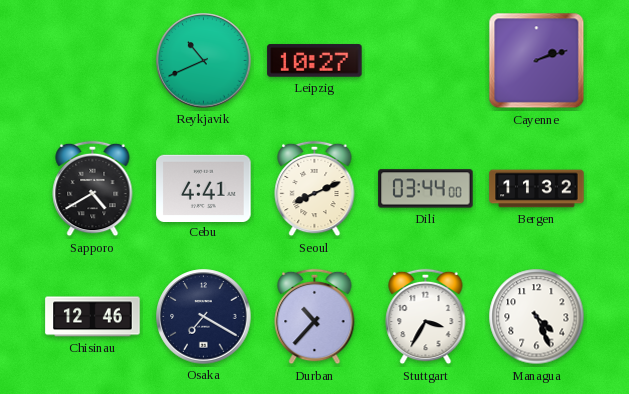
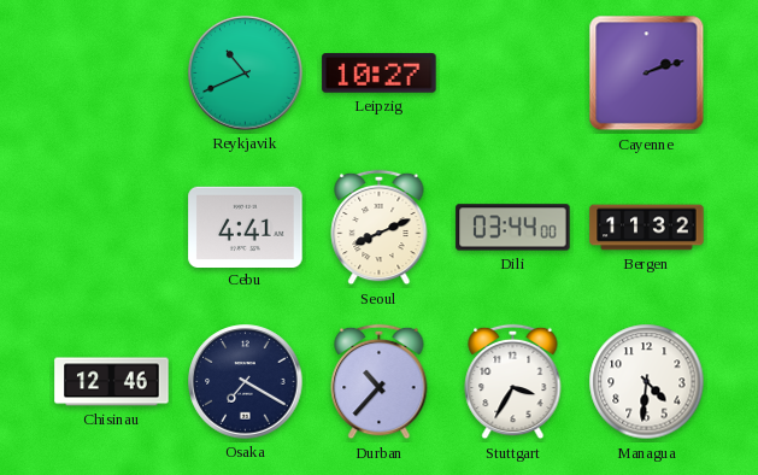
Sapporo: 4:40 -> none (93, 189)
Managua: 4:26 -> 4:31 (647, 382)
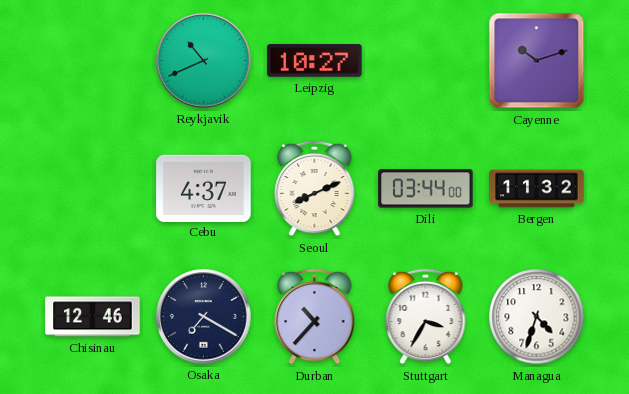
Cayenne: 2:12 -> 10:12 (537, 61)
Cebu: 4:41 -> 4:37 (204, 188)
Managua: 4:31 -> 4:33 (537, 317)
